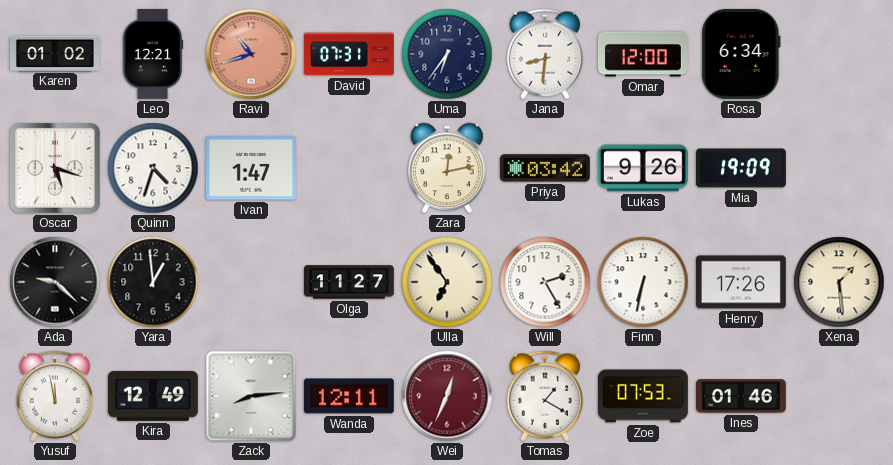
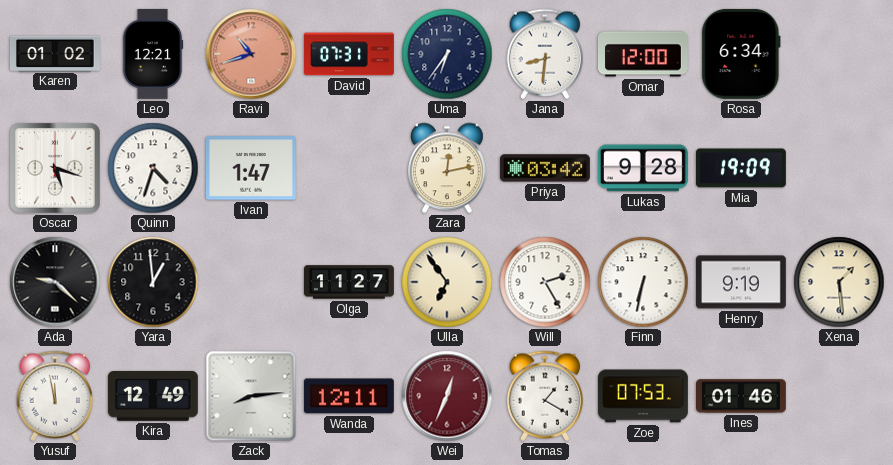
Lukas: 9:26 -> 9:28 (643, 168)
Henry: 17:26 -> 9:19 (741, 282)
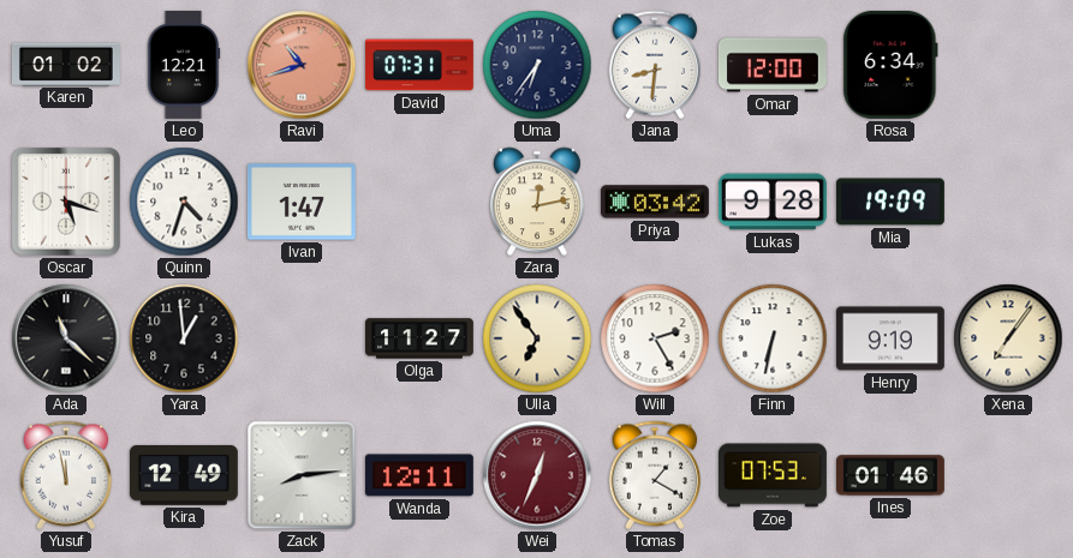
Ada: 9:22 -> 11:22 (66, 338)
Xena: 1:29 -> 7:06 (1008, 338)
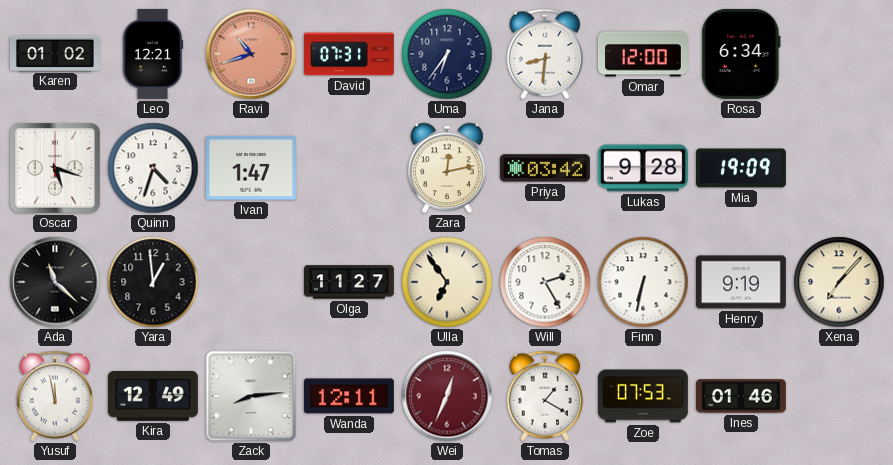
Xena: 7:06 -> 7:07 (839, 282)
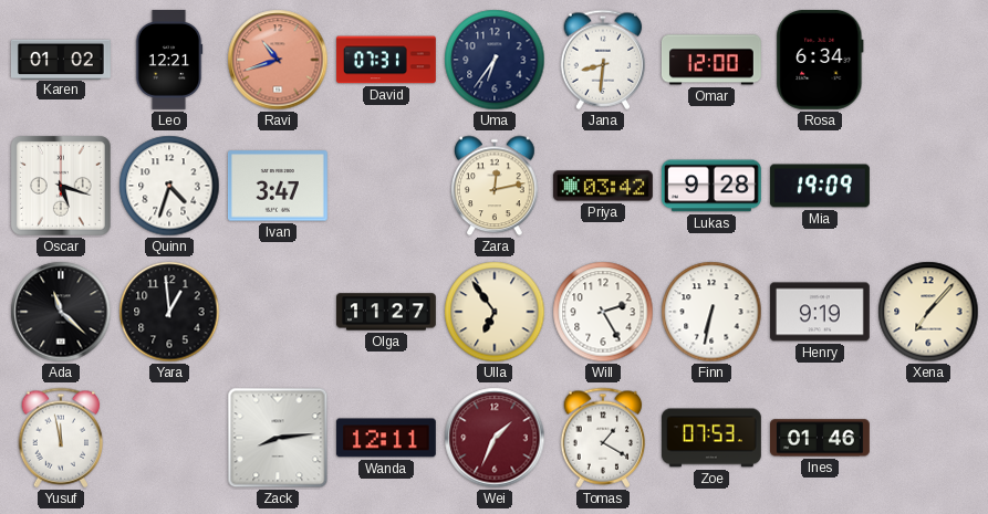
Ivan: 1:47 -> 3:47 (278, 186)
Kira: 12:49 -> none (153, 396)
Wei: 12:34 -> 1:34 (495, 438)
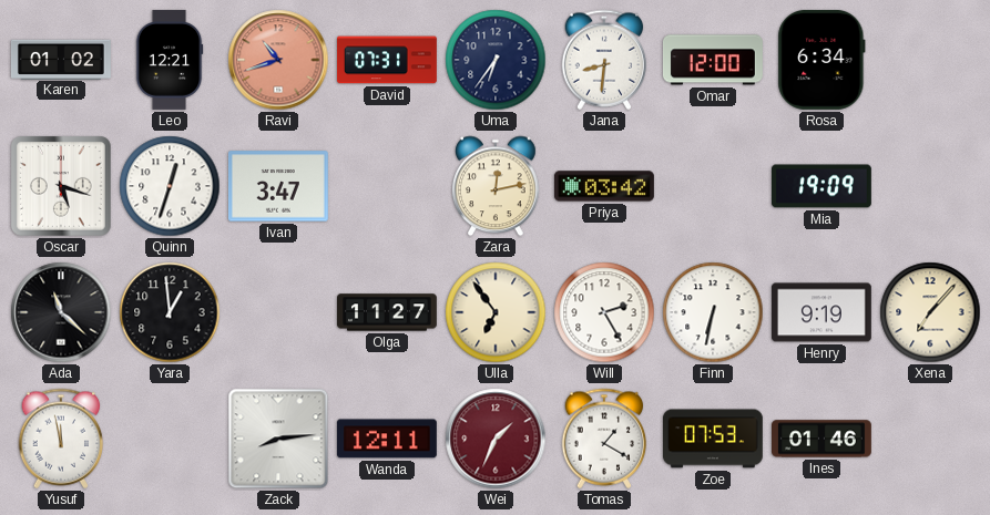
Quinn: 4:33 -> 12:33 (170, 186)
Lukas: 9:28 -> none (711, 186)
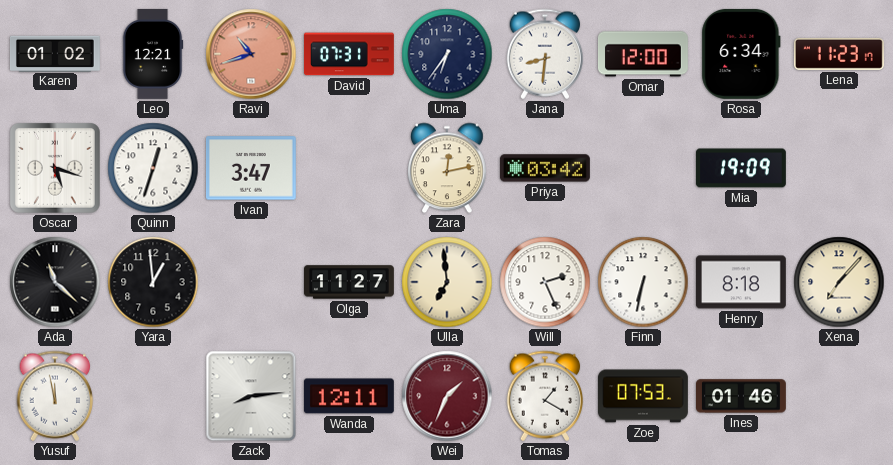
Lena: none -> 11:23 (839, 54)
Ulla: 6:54 -> 6:59 (447, 282)
Will: 2:25 -> 2:26 (545, 282)
Henry: 9:19 -> 8:18 (741, 282)
